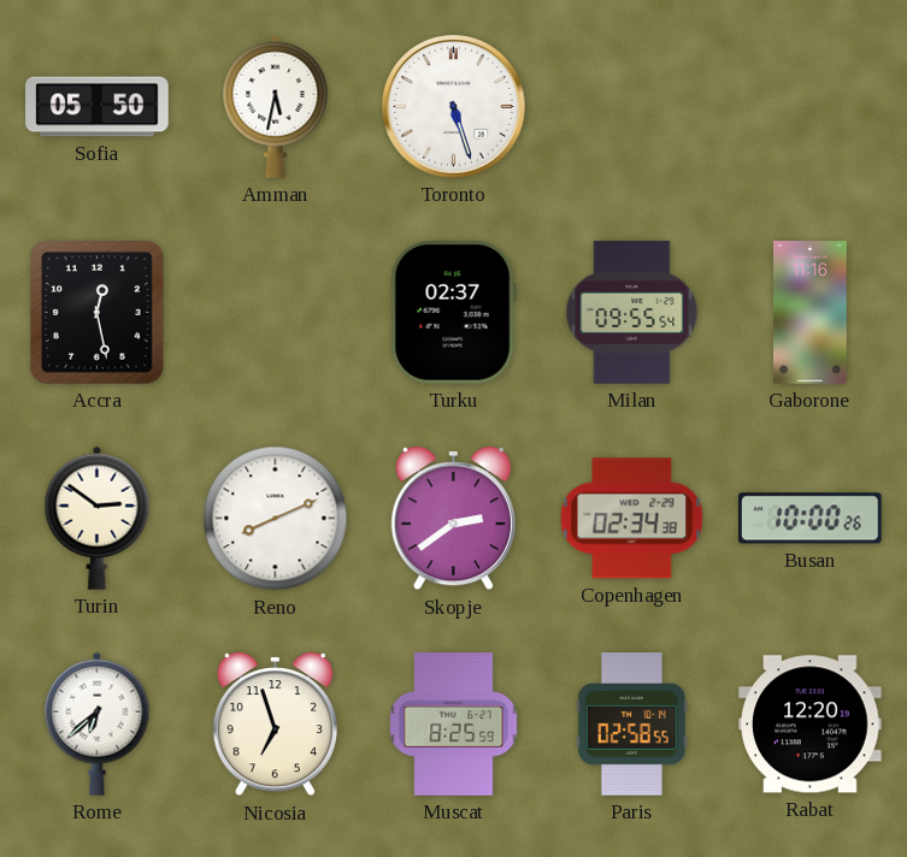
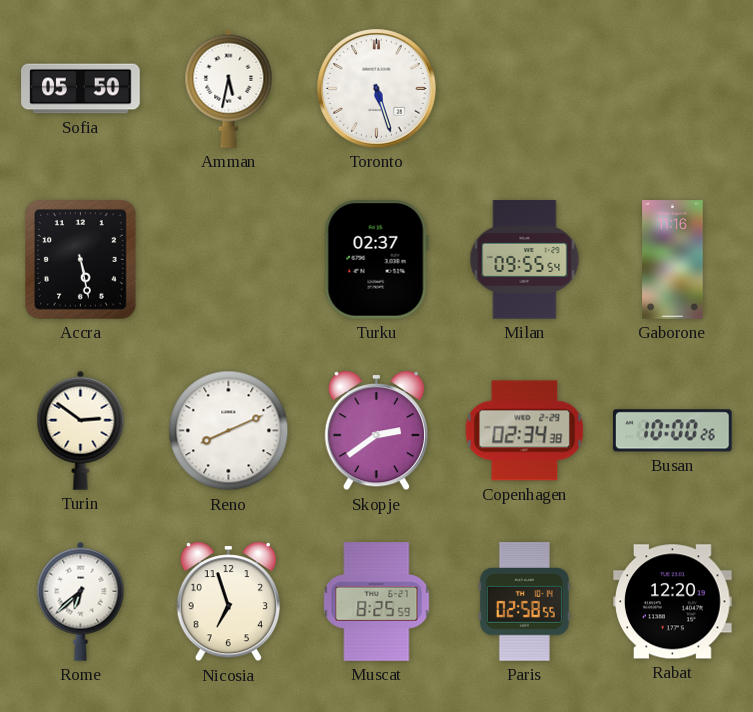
Accra: 12:28 -> 5:28 (81, 260)
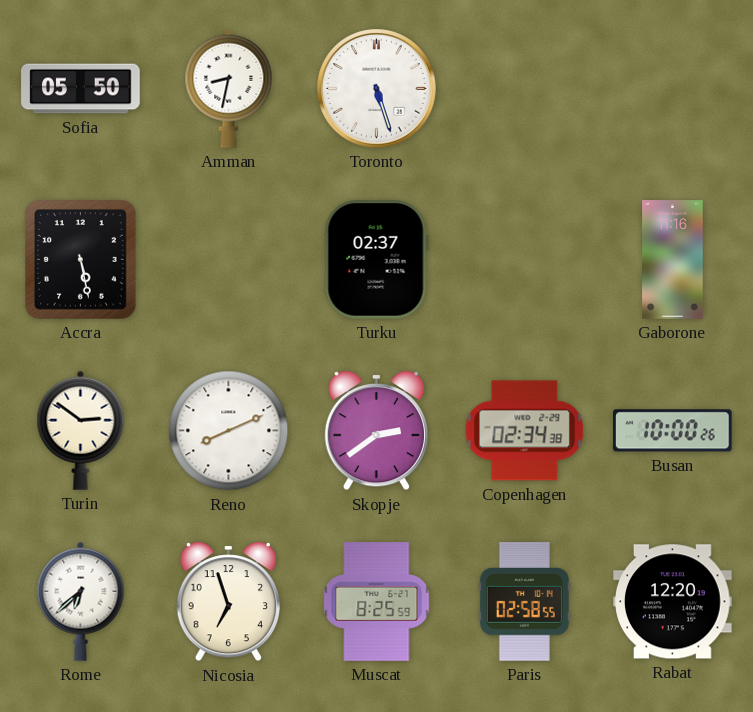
Amman: 5:32 -> 8:32 (229, 88)
Milan: 09:55 -> none (525, 260)
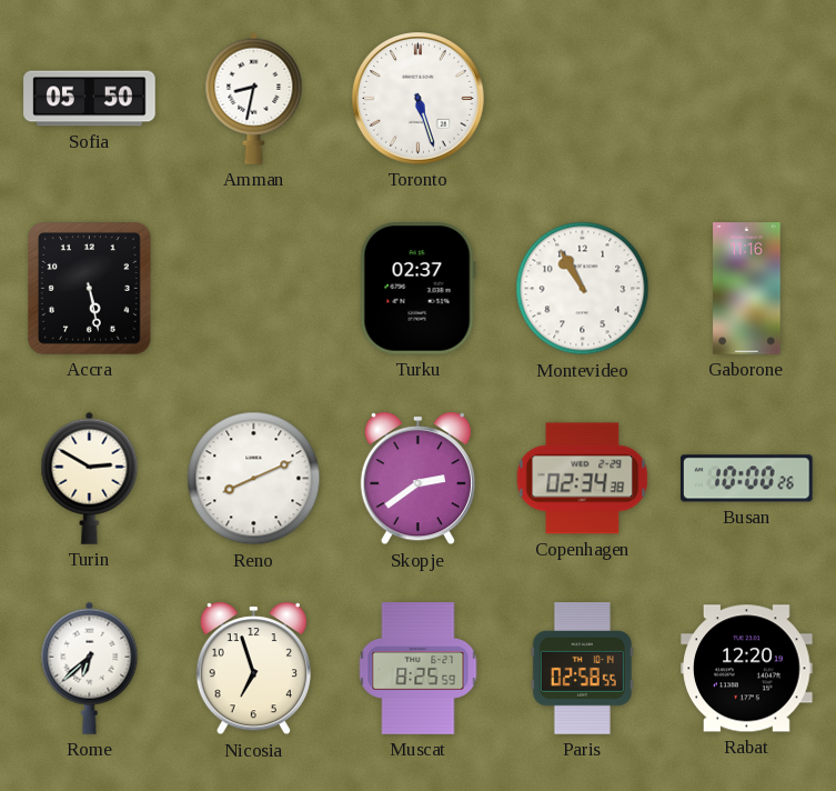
Montevideo: none -> 10:55 (583, 289)
Turin: 2:51 -> 2:50 (90, 478)
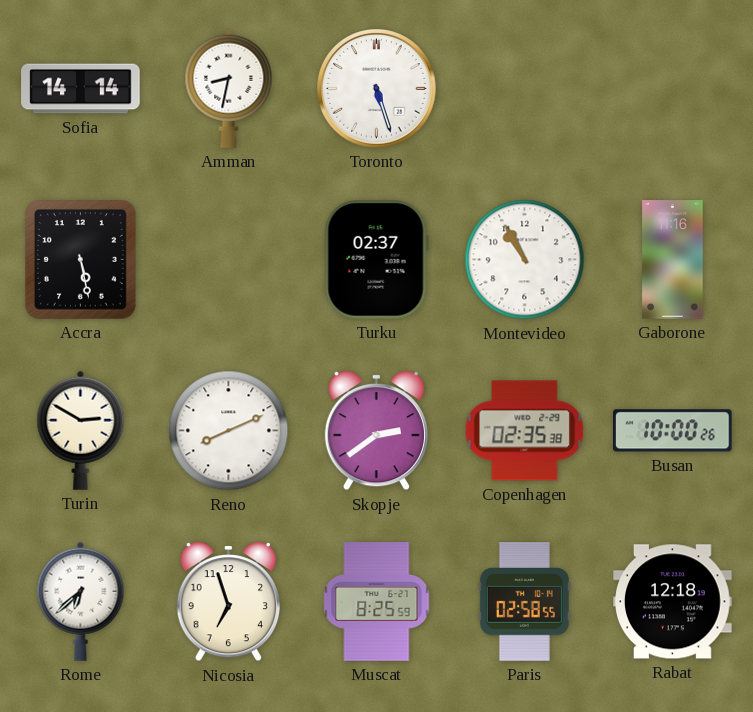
Sofia: 05:50 -> 14:14 (81, 89)
Copenhagen: 02:34 -> 02:35 (525, 431)
Rabat: 12:20 -> 12:18 (673, 602)
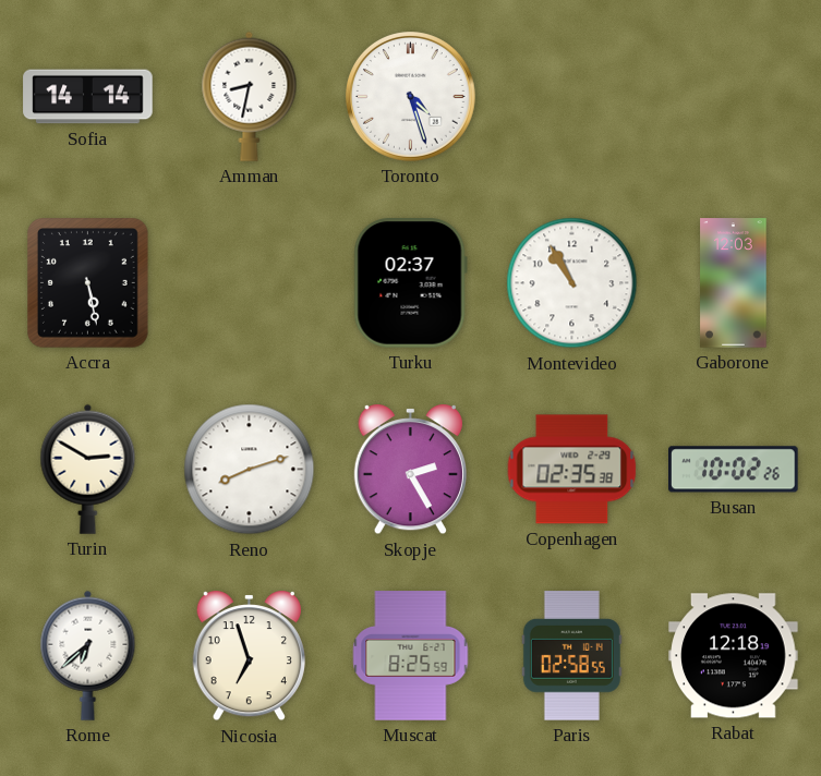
Toronto: 5:27 -> 4:27 (411, 97)
Gaborone: 11:16 -> 12:03 (734, 283)
Reno: 8:11 -> 8:12 (250, 470)
Skopje: 2:39 -> 2:25 (410, 471)
Busan: 10:00 -> 10:02 (734, 470)
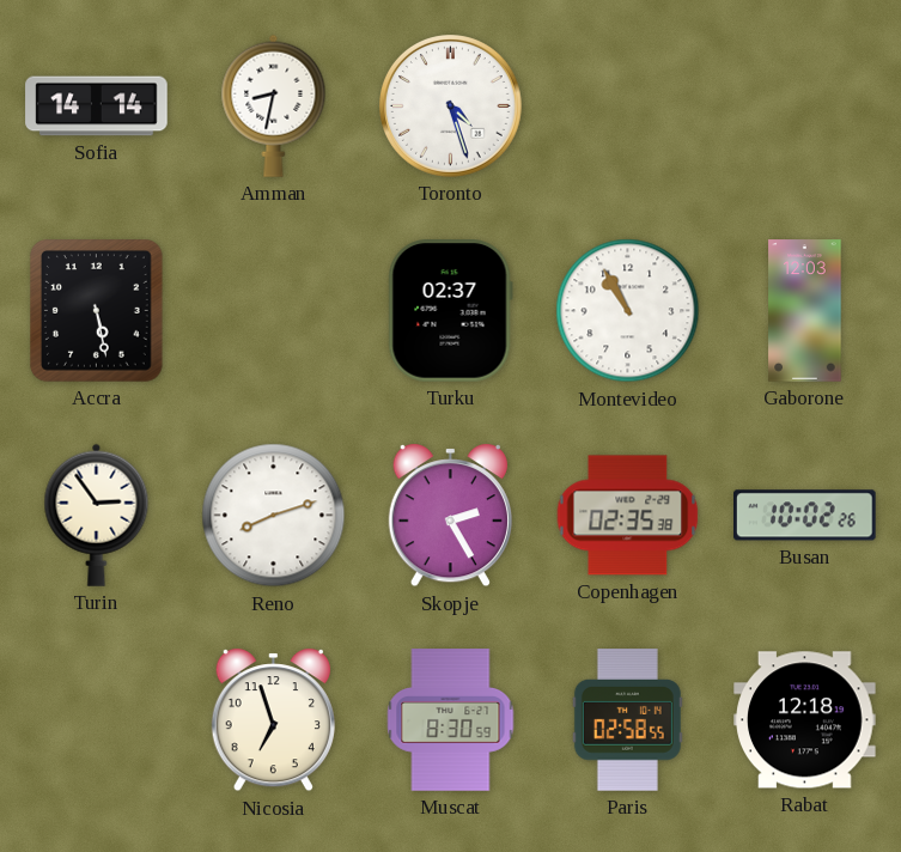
Turin: 2:50 -> 2:54 (97, 515)
Rome: 6:38 -> none (88, 655)
Muscat: 8:25 -> 8:30 (451, 720)
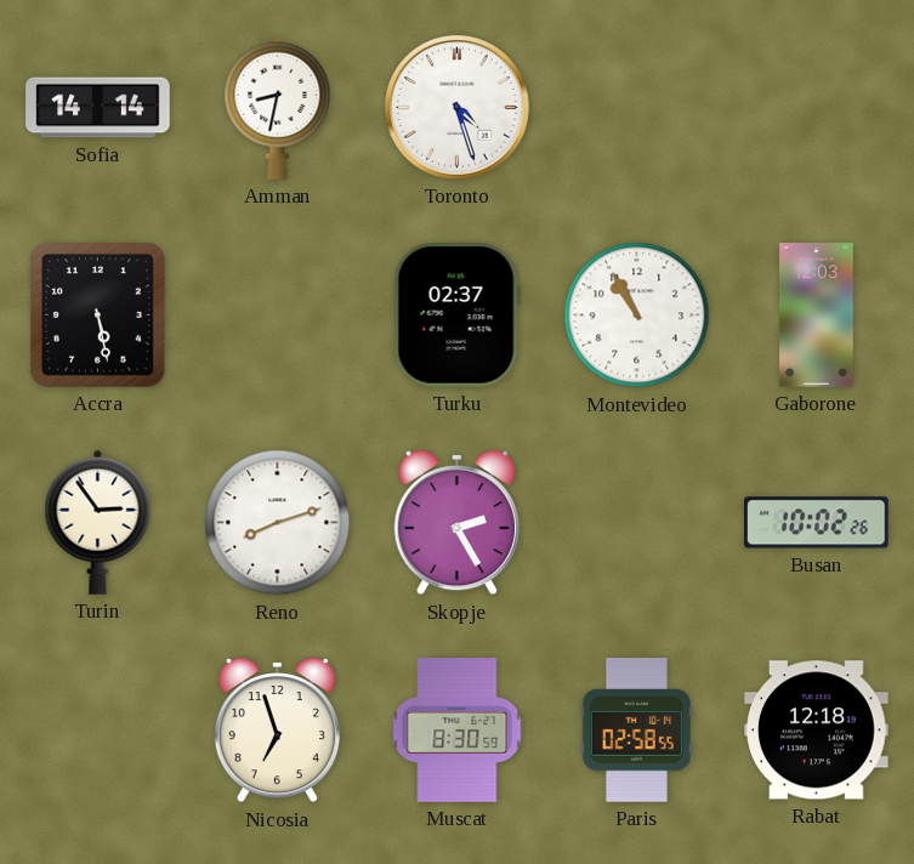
Copenhagen: 02:35 -> none (628, 516)
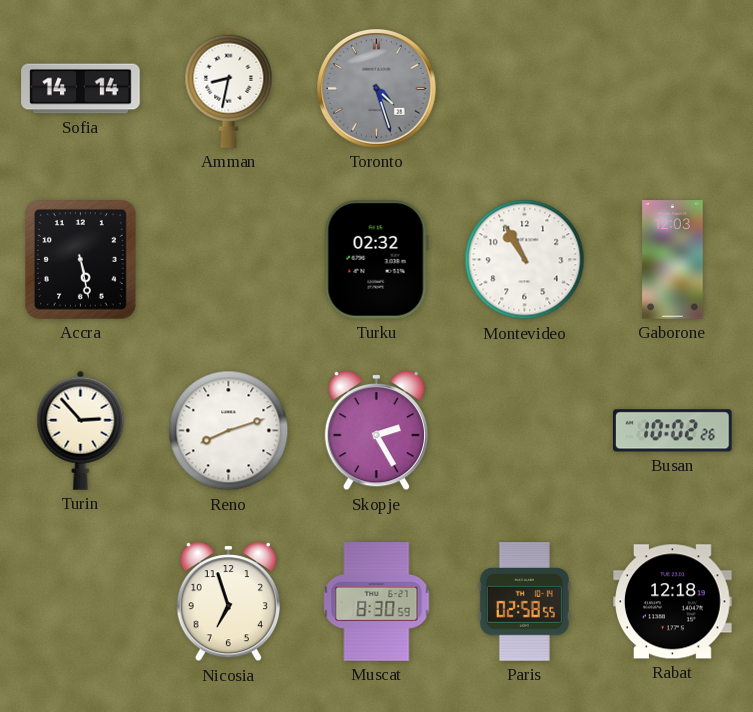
Toronto dial: white -> grey (377, 89)
Turku: 02:37 -> 02:32 (376, 260)
Turin: 2:54 -> 2:53 (81, 430)
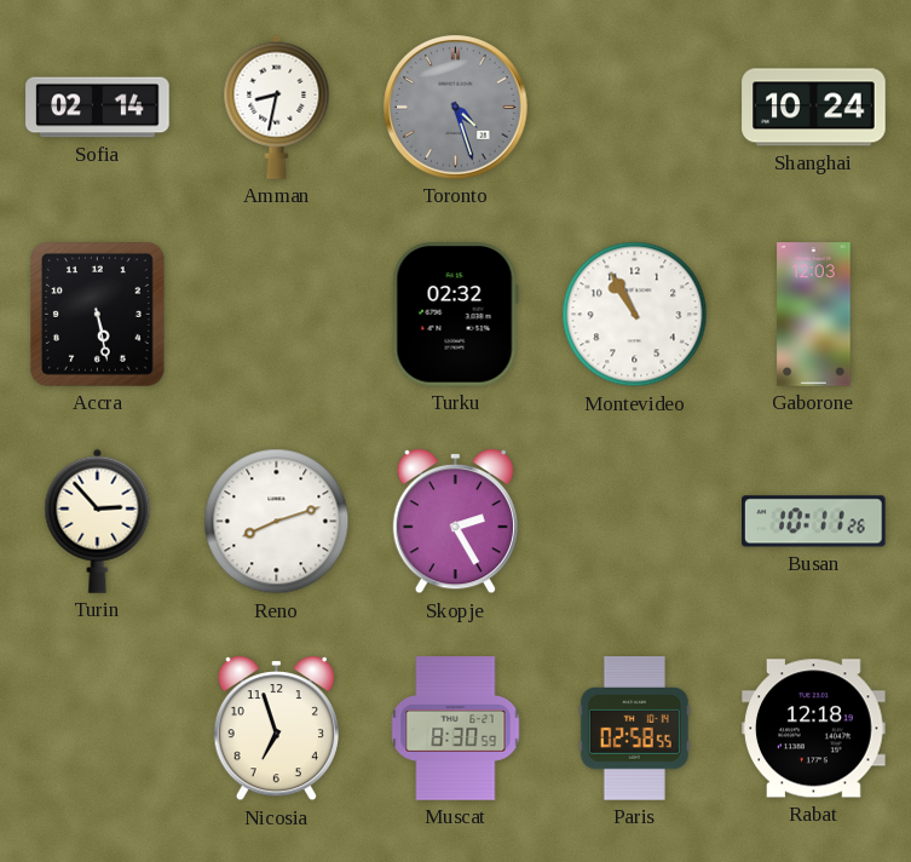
Sofia: 14:14 -> 02:14 (98, 108)
Shanghai: none -> 10:24 (814, 108)
Busan: 10:02 -> 10:11 (814, 522)
